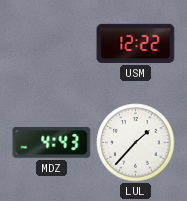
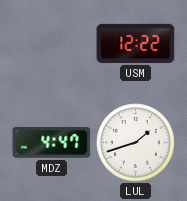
MDZ: 4:43 -> 4:47 (52, 143)
LUL: 1:37 -> 1:42 (136, 143)
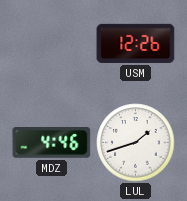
USM: 12:22 -> 12:26 (136, 43)
MDZ: 4:47 -> 4:46 (52, 143)
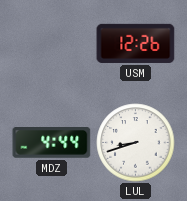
MDZ: 4:46 -> 4:44 (52, 143)
LUL: 1:42 -> 8:42 (136, 143)
